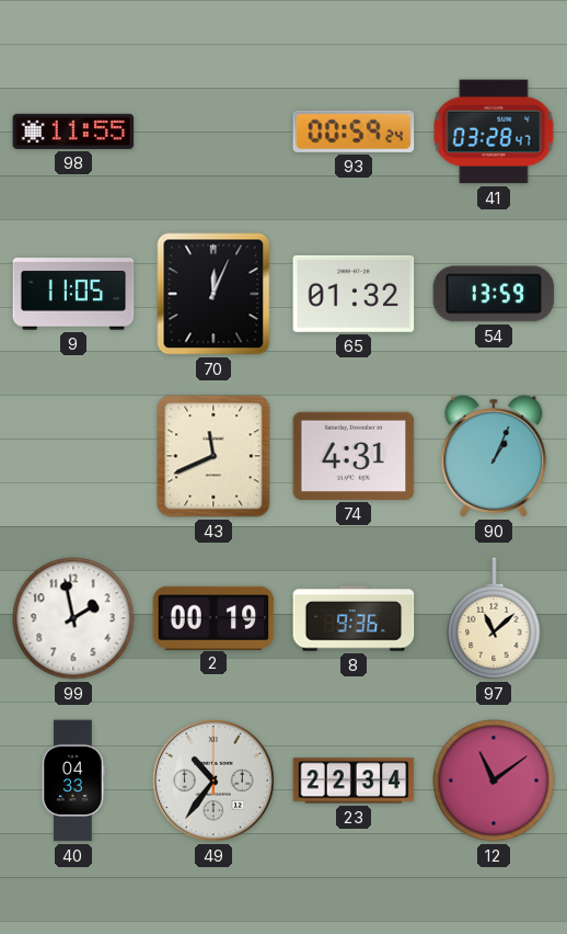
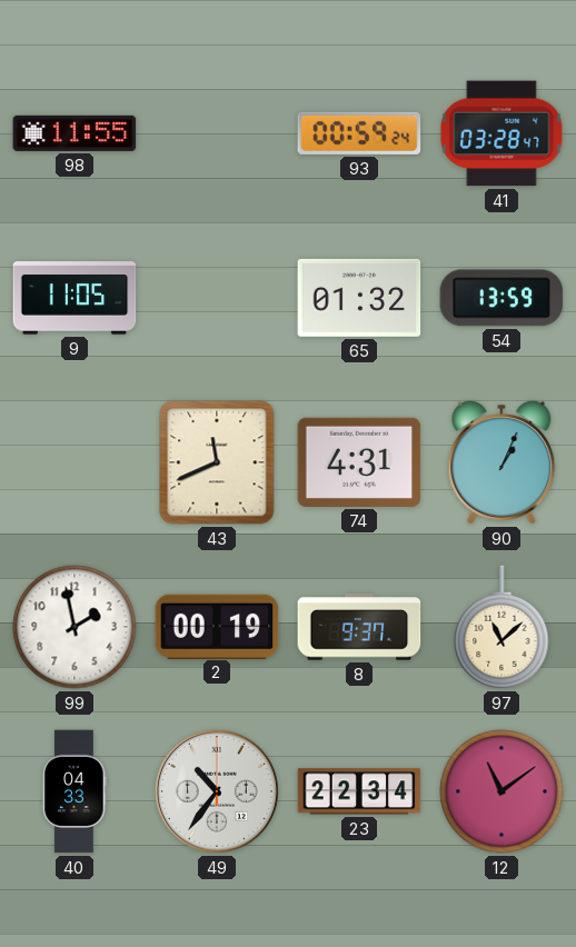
70: 12:04 -> none (213, 294)
8: 9:36 -> 9:37 (359, 627)
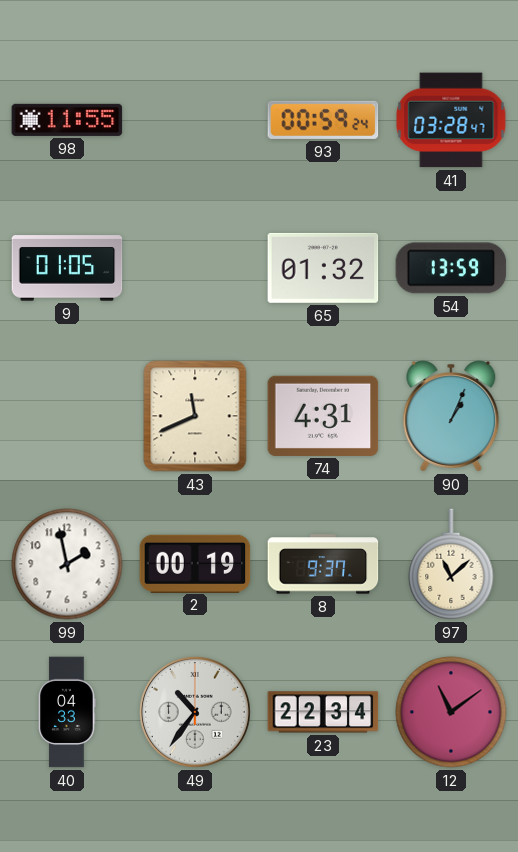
9: 11:05 -> 01:05 (67, 268)
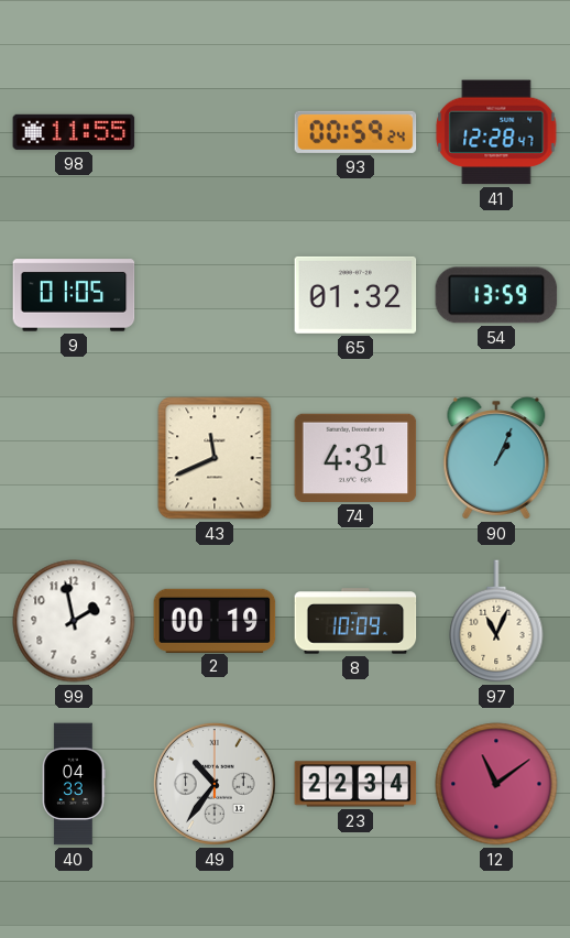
41: 03:28 -> 12:28 (496, 132)
8: 9:37 -> 10:09 (355, 621)
97: 11:08 -> 11:04 (496, 621)
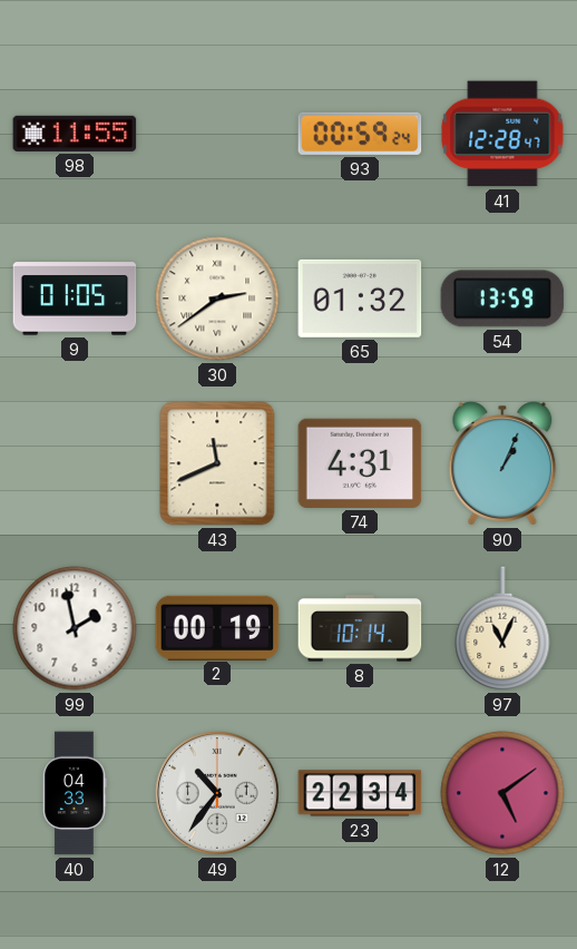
30: none -> 2:39 (217, 299)
8: 10:09 -> 10:14 (360, 628)
12: 11:09 -> 5:09 (502, 793)
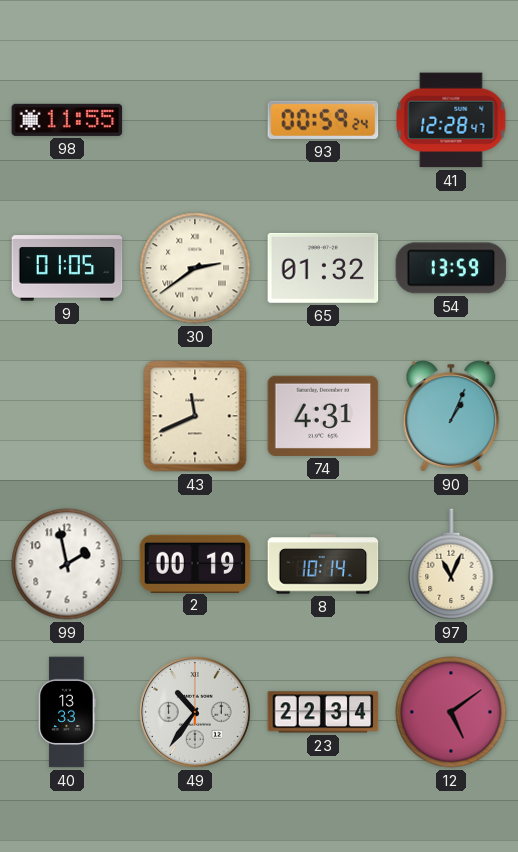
40: 04:33 -> 13:33 (67, 712)
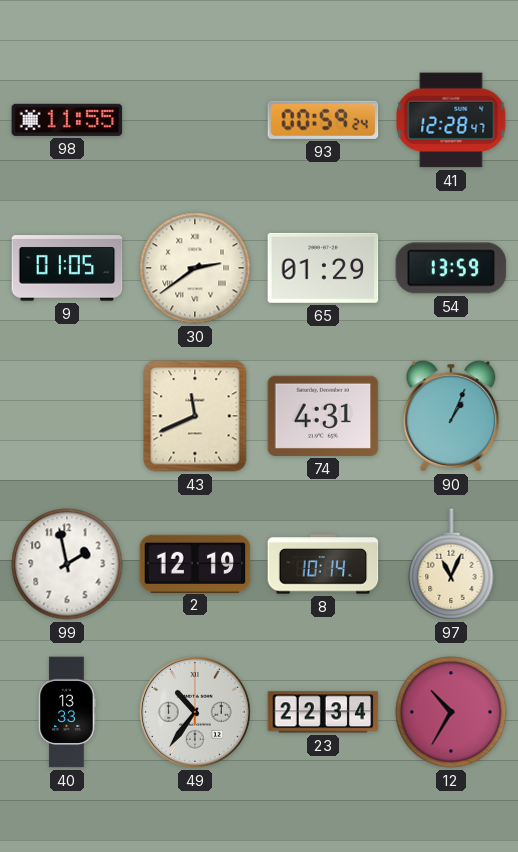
65: 01:32 -> 01:29 (323, 268)
2: 00:19 -> 12:19 (195, 563)
12: 5:09 -> 10:35 (451, 712)
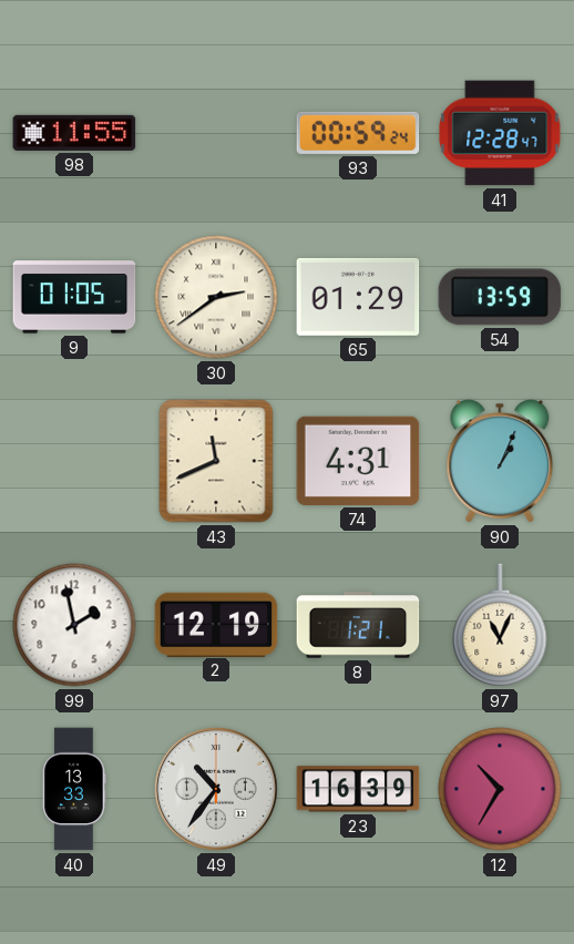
8: 10:14 -> 1:21 (358, 625)
23: 22:34 -> 16:39 (358, 789)
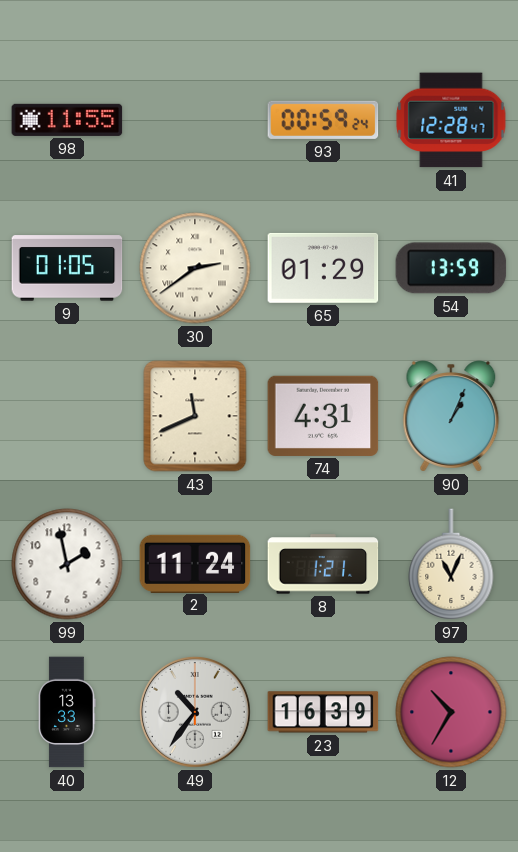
2: 12:19 -> 11:24 (195, 563)
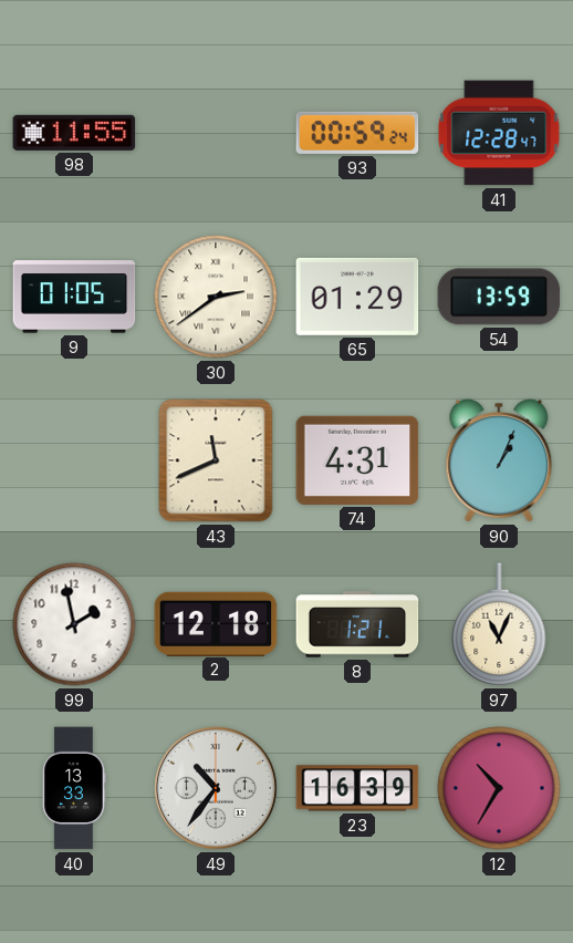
2: 11:24 -> 12:18 (216, 623)
